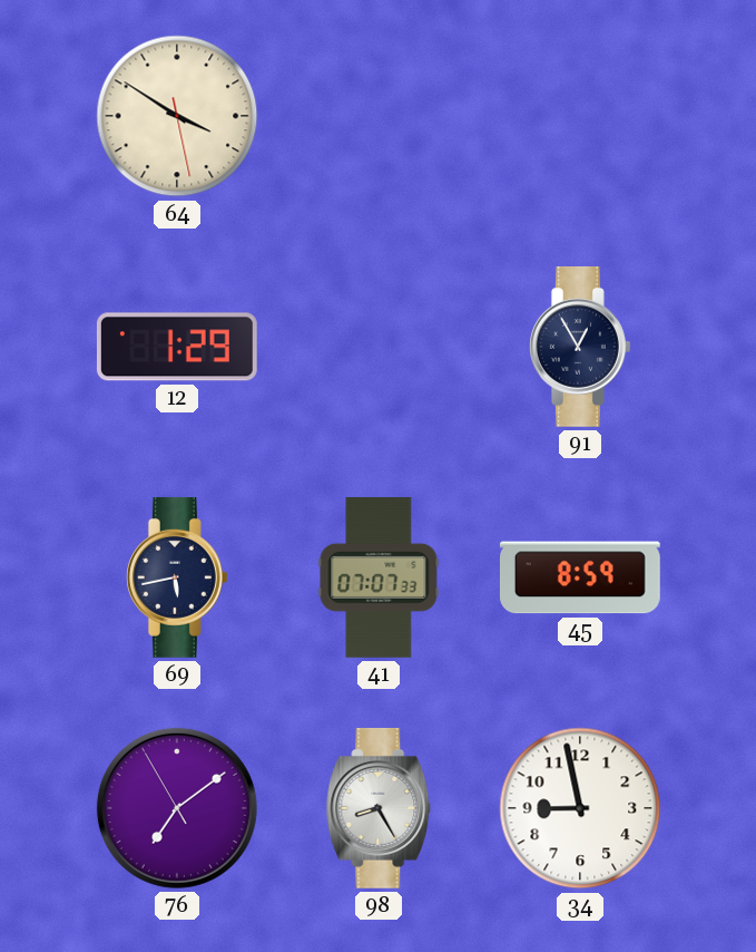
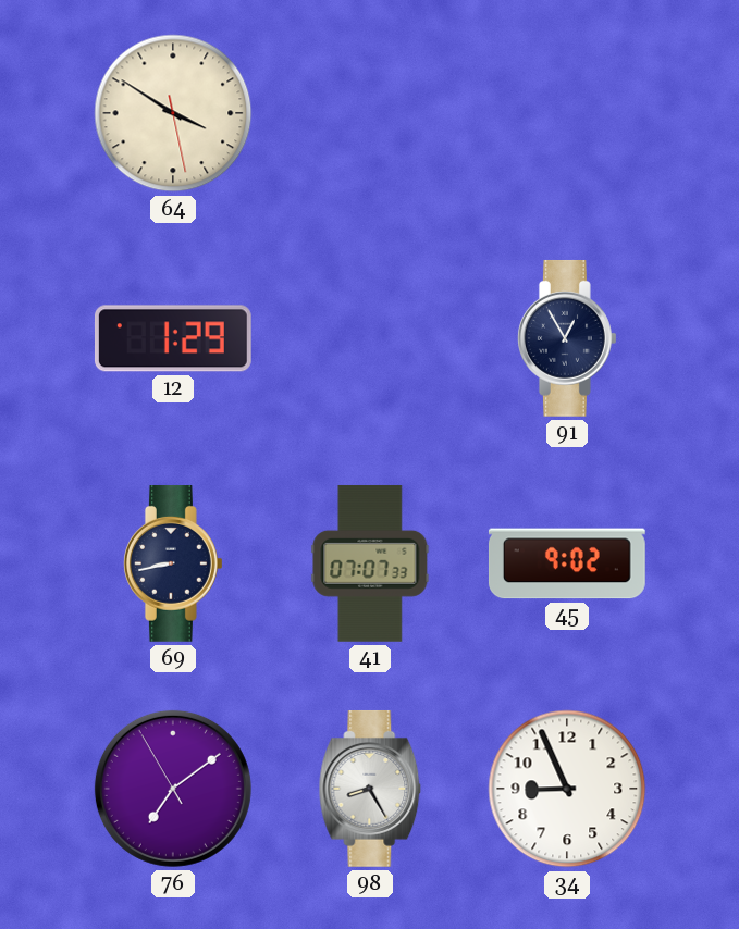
69: 5:43 -> 8:43 (173, 563)
45: 8:59 -> 9:02 (567, 563)
34: 8:58 -> 8:56 (567, 789)
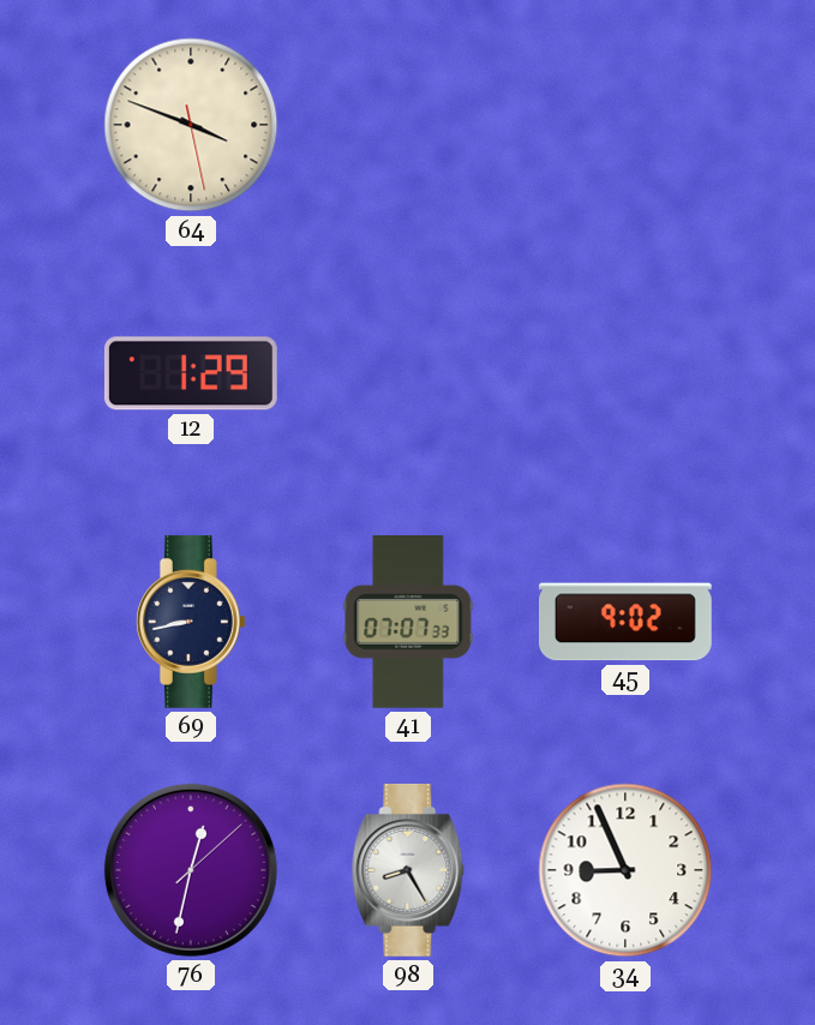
64: 3:50 -> 3:48 (191, 125)
91: 12:55 -> none (567, 338)
76: 7:08 -> 12:32 (191, 870)
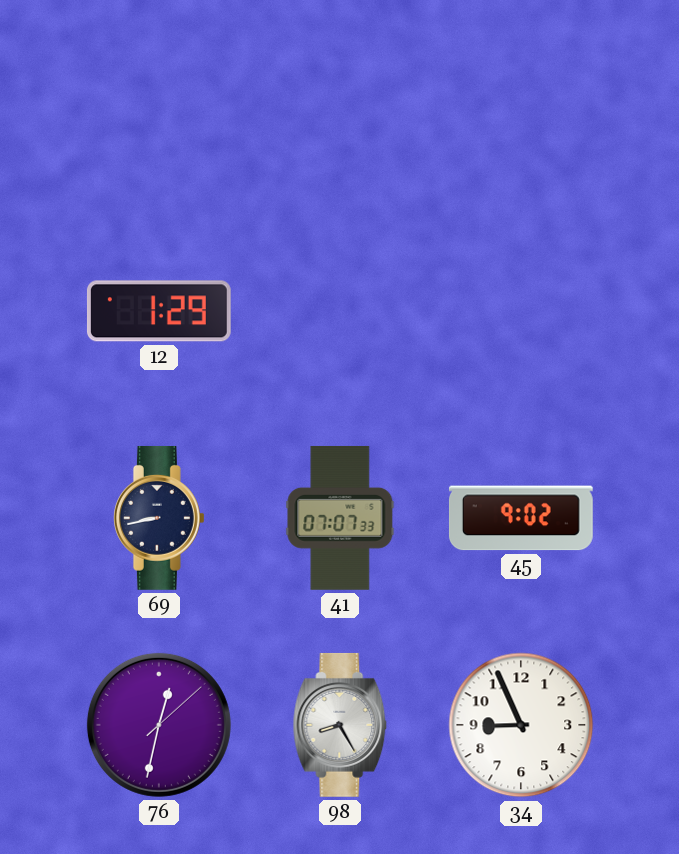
64: 3:48 -> none (191, 125)
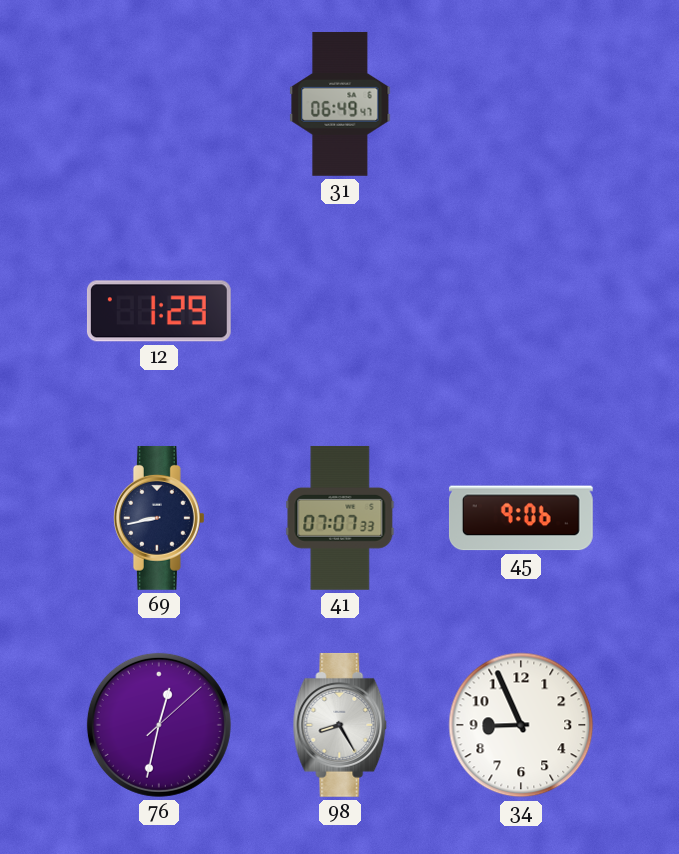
31: none -> 06:49 (340, 104)
45: 9:02 -> 9:06 (521, 518)
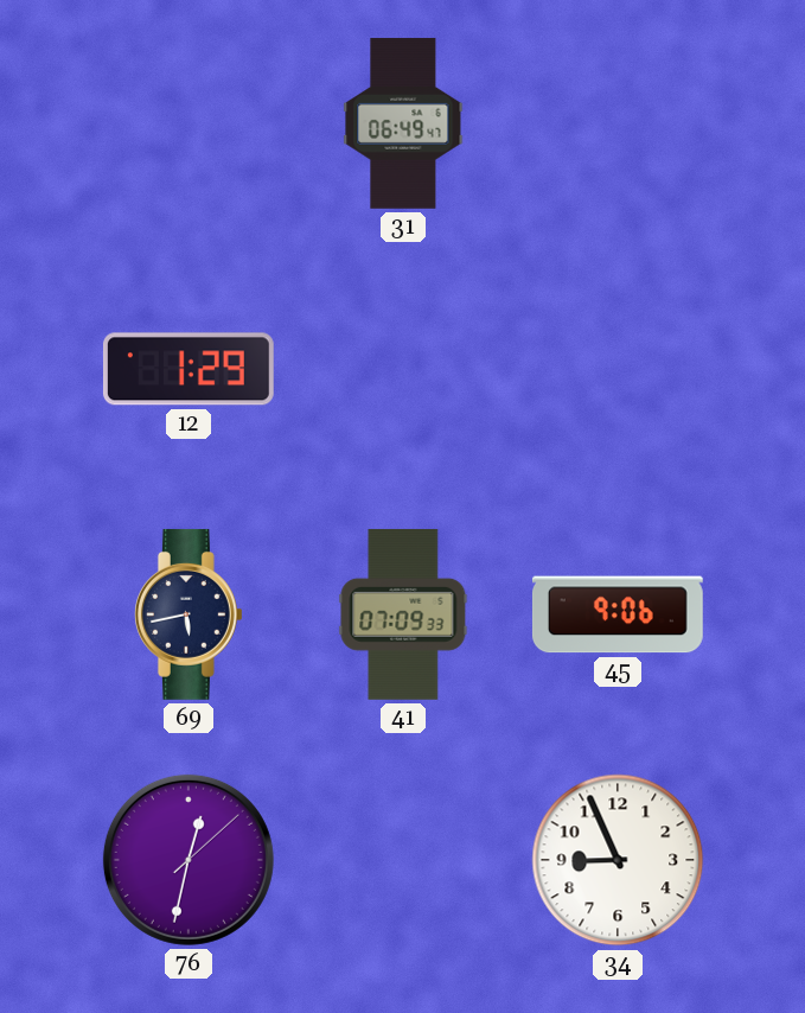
69: 8:43 -> 5:43 (189, 614)
41: 07:07 -> 07:09 (403, 614)
98: 8:25 -> none (340, 725)
